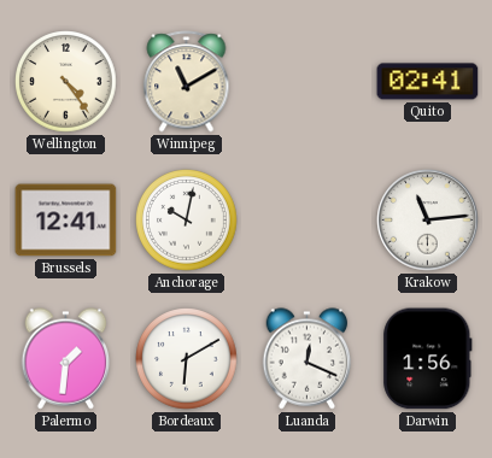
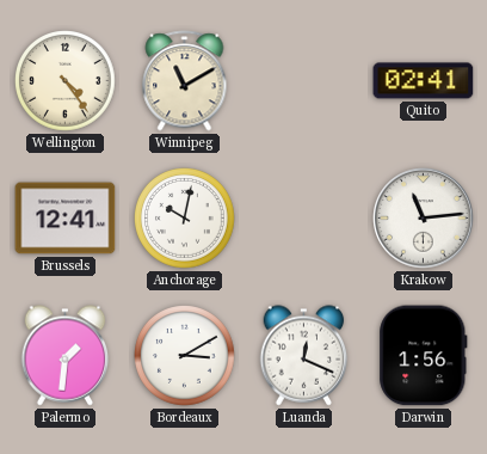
Bordeaux: 6:10 -> 3:10 (185, 356)
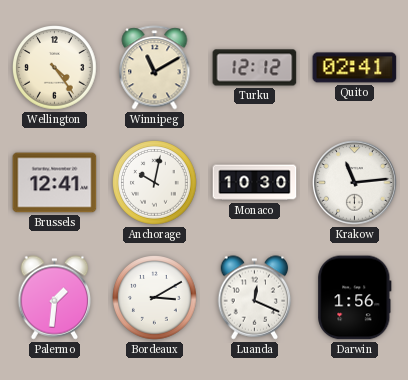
Turku: none -> 12:12 (255, 68)
Monaco: none -> 10:30 (255, 183)
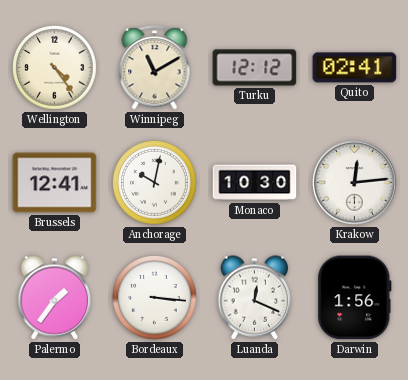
Krakow: 11:14 -> 12:14 (355, 183)
Palermo: 1:31 -> 1:36 (55, 298)
Bordeaux: 3:10 -> 3:16 (155, 298)
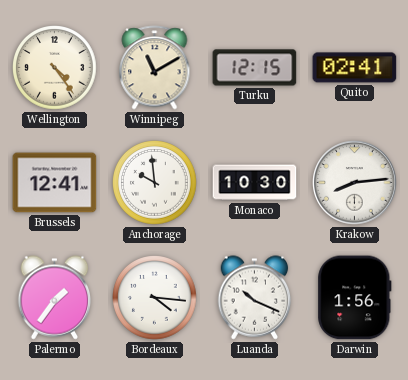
Turku: 12:12 -> 12:15 (255, 68)
Anchorage: 10:02 -> 9:59 (155, 183)
Krakow: 12:14 -> 8:14 (355, 183)
Bordeaux: 3:16 -> 4:16 (155, 298)
Luanda: 12:19 -> 10:19 (255, 298)
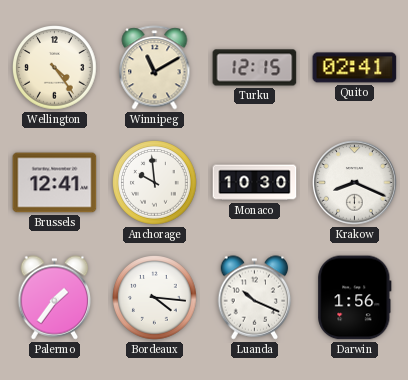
Krakow: 8:14 -> 8:19 (355, 183)
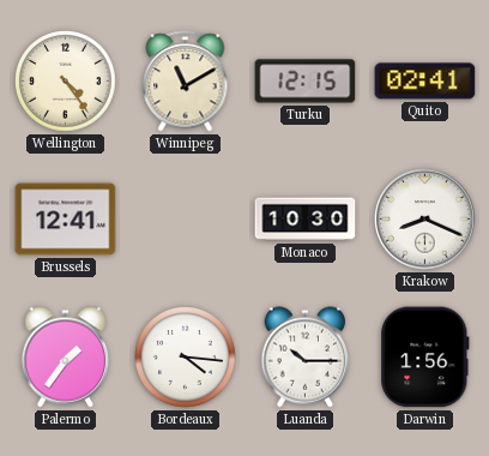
Anchorage: 9:59 -> none (155, 183)
Luanda: 10:19 -> 10:15 (306, 358)
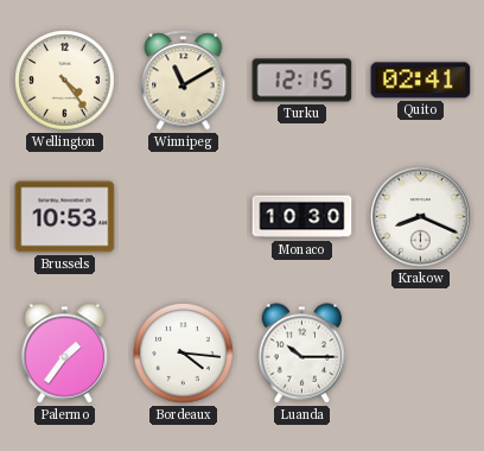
Brussels: 12:41 -> 10:53 (65, 217)
Darwin: 1:56 -> none (425, 358)
